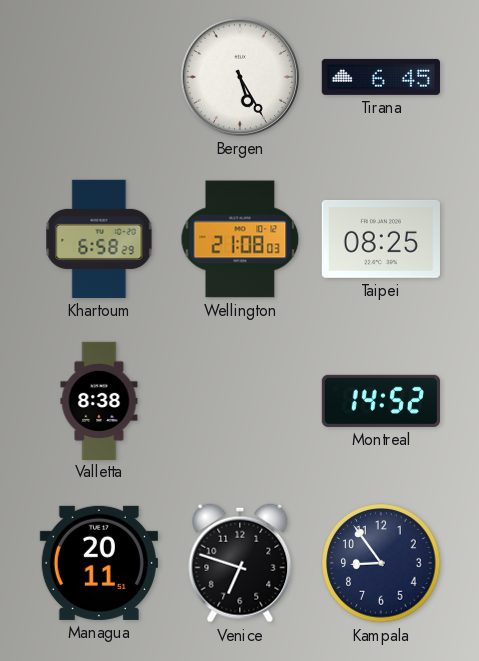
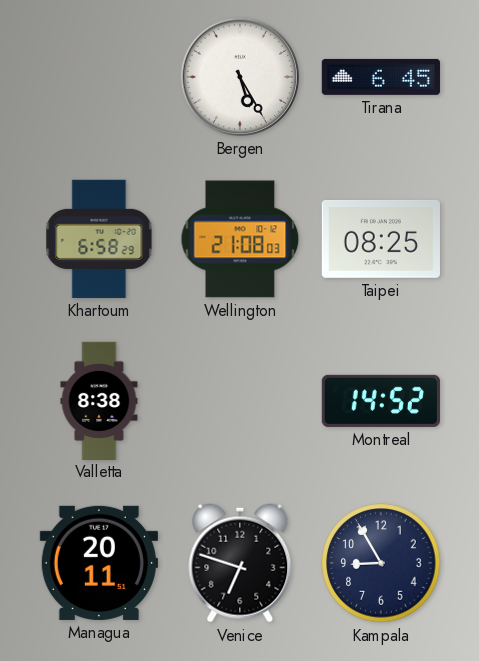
Kampala: 8:54 -> 8:55 (381, 563)
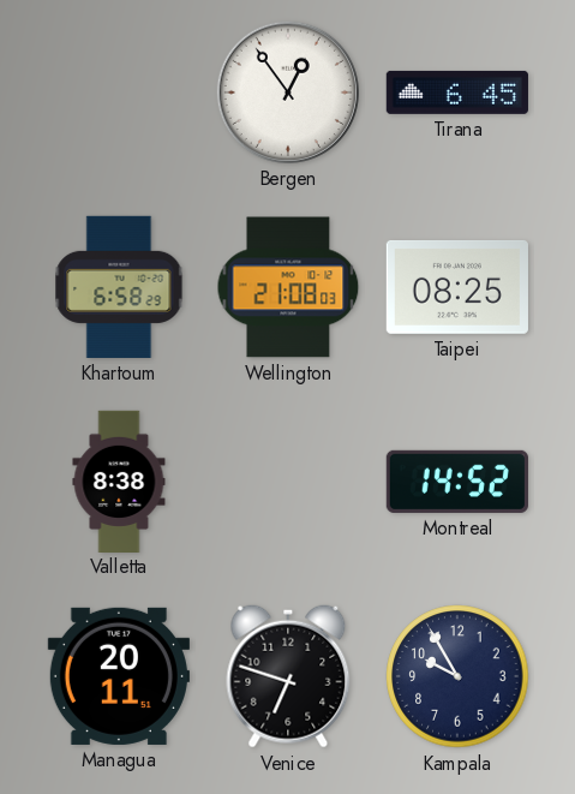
Bergen: 5:25 -> 12:54 (288, 92)
Kampala: 8:55 -> 9:55 (457, 676)
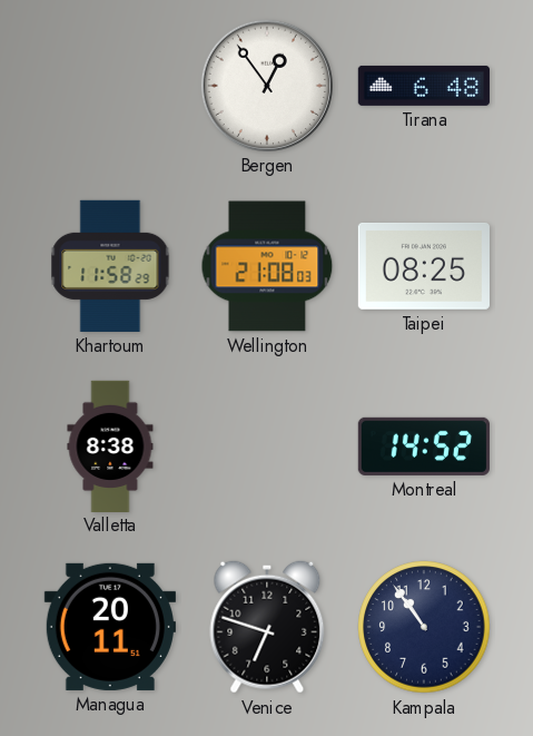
Tirana: 6:45 -> 6:48 (424, 86)
Khartoum: 6:58 -> 11:58 (110, 266)
Kampala: 9:55 -> 10:54 (424, 627)
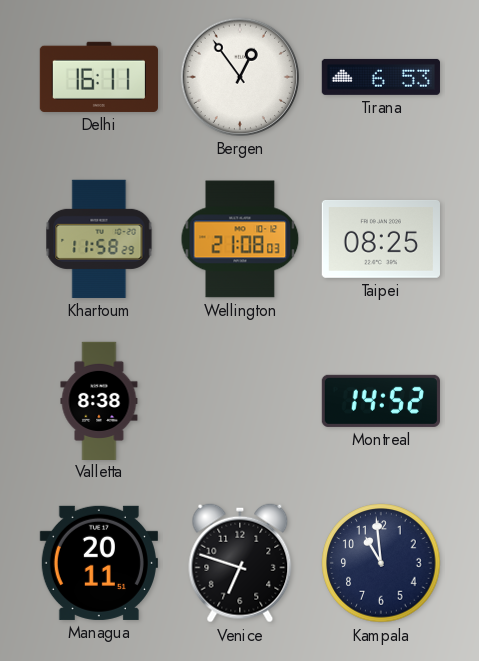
Delhi: none -> 16:11 (99, 77)
Tirana: 6:48 -> 6:53 (381, 77)
Kampala: 10:54 -> 10:59 (381, 563)
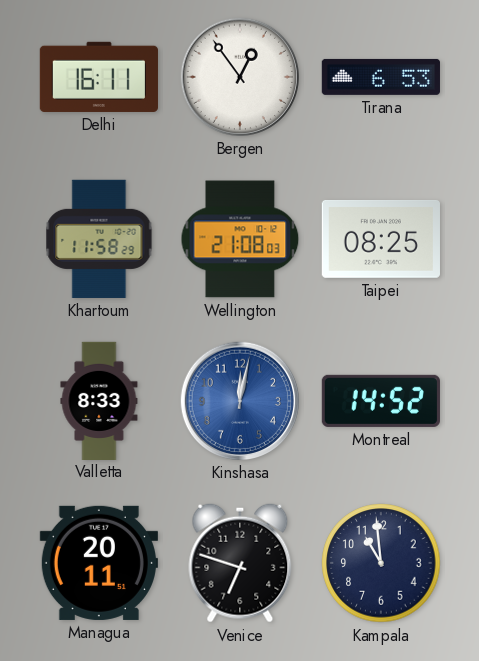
Valletta: 8:38 -> 8:33 (99, 400)
Kinshasa: none -> 12:02 (240, 401)
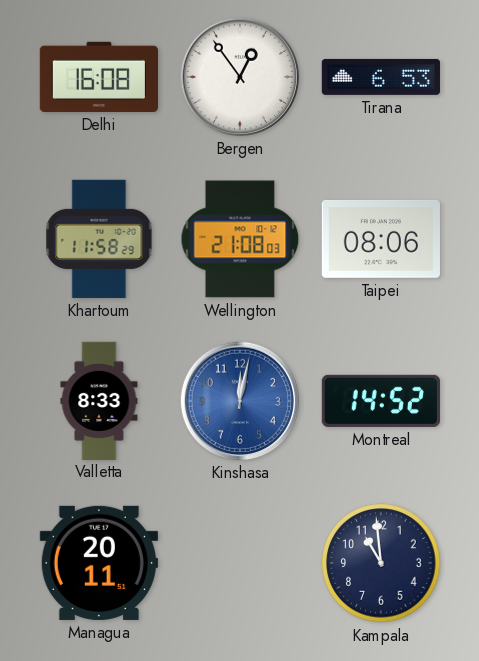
Delhi: 16:11 -> 16:08 (99, 77)
Taipei: 08:25 -> 08:06 (381, 239)
Venice: 6:48 -> none (240, 563)
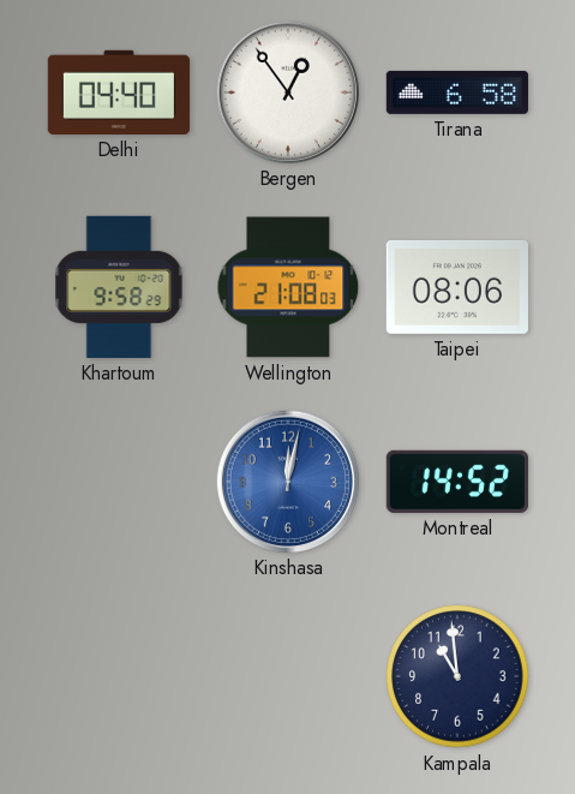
Delhi: 16:08 -> 04:40 (119, 92)
Tirana: 6:53 -> 6:58 (457, 92)
Khartoum: 11:58 -> 9:58 (119, 287)
Valletta: 8:33 -> none (99, 400)
Managua: 20:11 -> none (99, 563)
